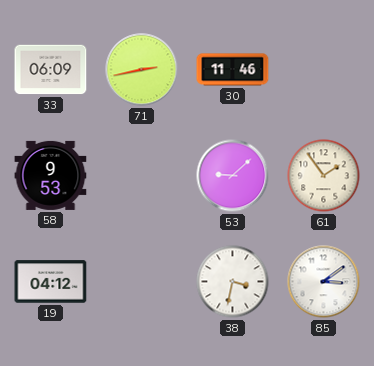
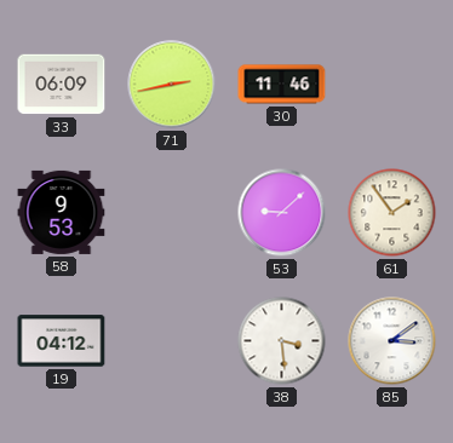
38: 3:32 -> 3:29 (282, 341)
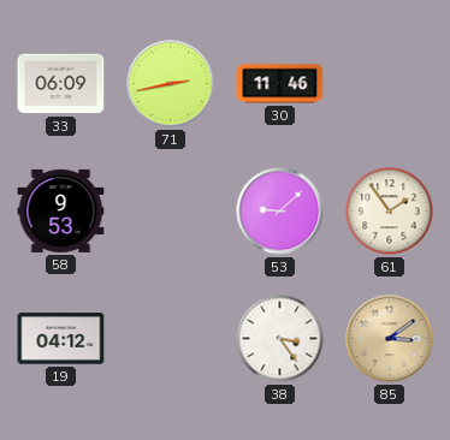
38: 3:29 -> 3:24 (280, 339)
85 dial: white -> champagne (390, 339)
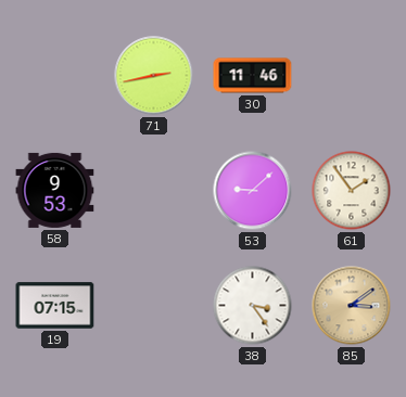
33: 06:09 -> none (61, 84)
19: 04:12 -> 07:15 (55, 306)
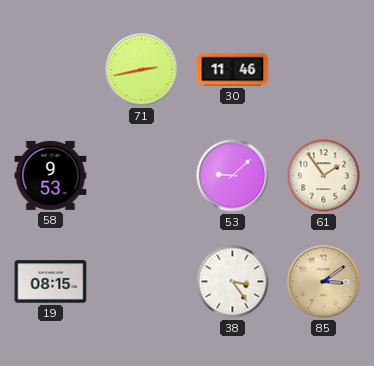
19: 07:15 -> 08:15 (51, 282)
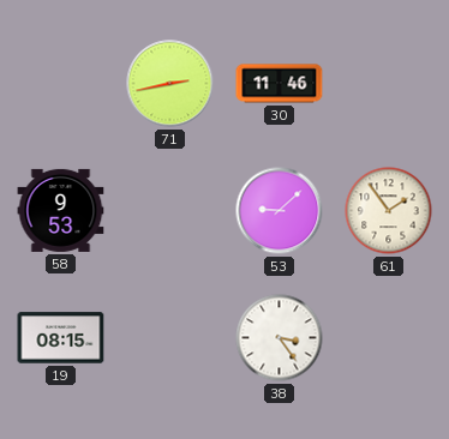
85: 3:09 -> none (324, 282)
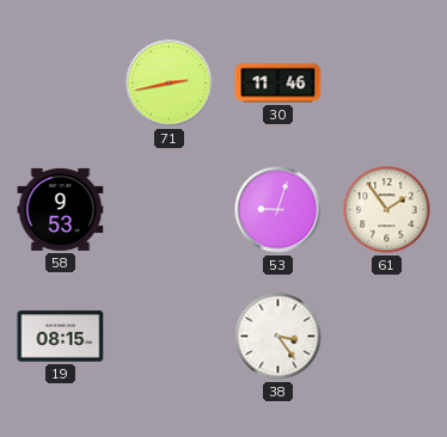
53: 9:08 -> 9:03 (278, 210)
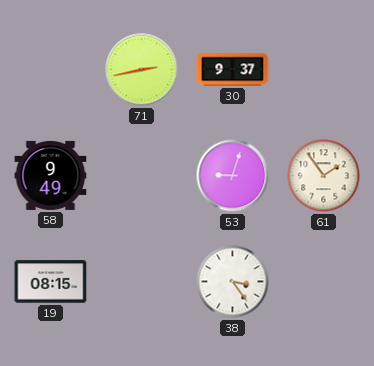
30: 11:46 -> 9:37 (233, 70)
58: 9:53 -> 9:49 (51, 175)
